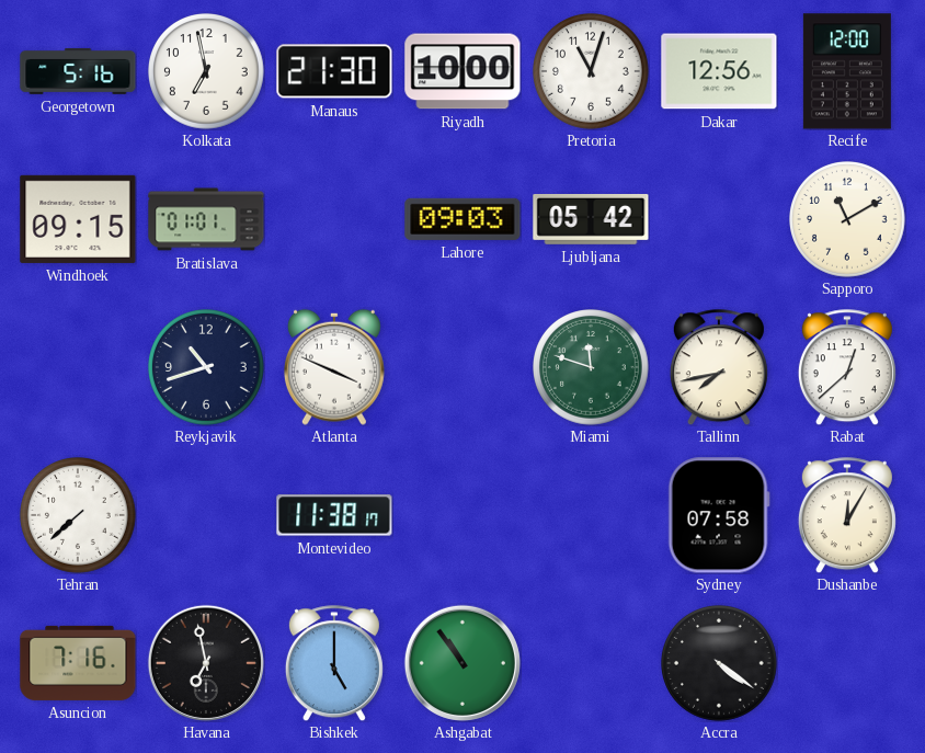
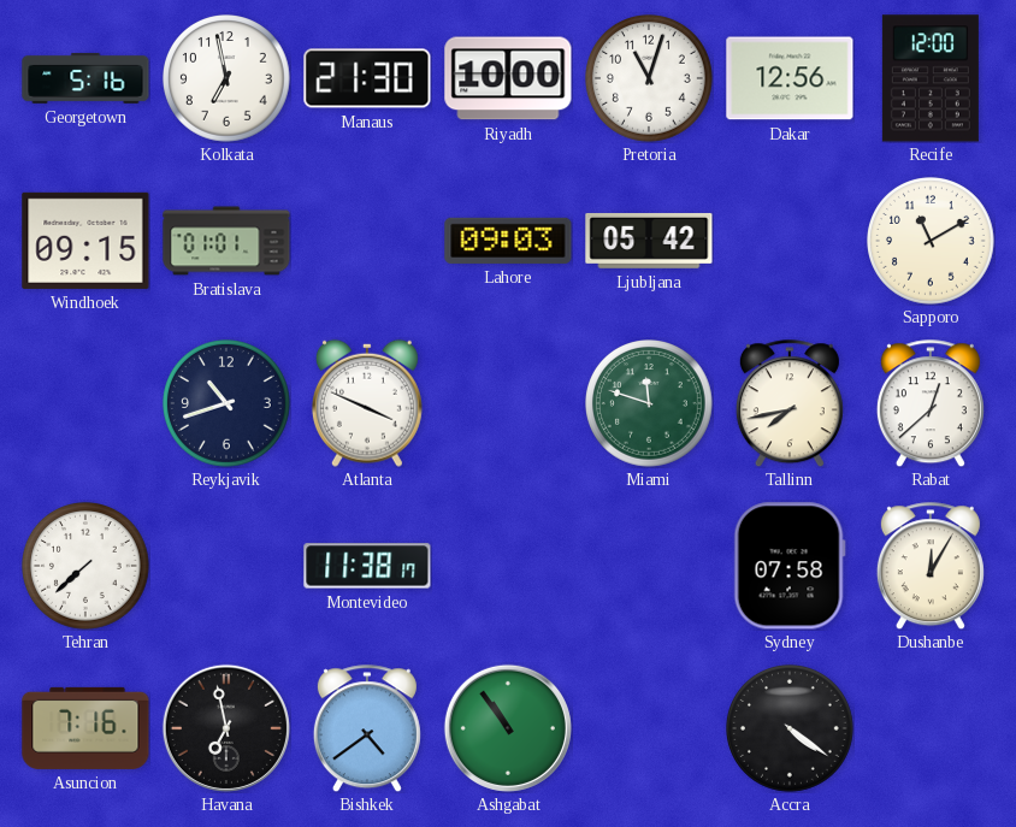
Bishkek: 5:00 -> 4:39 (367, 728)
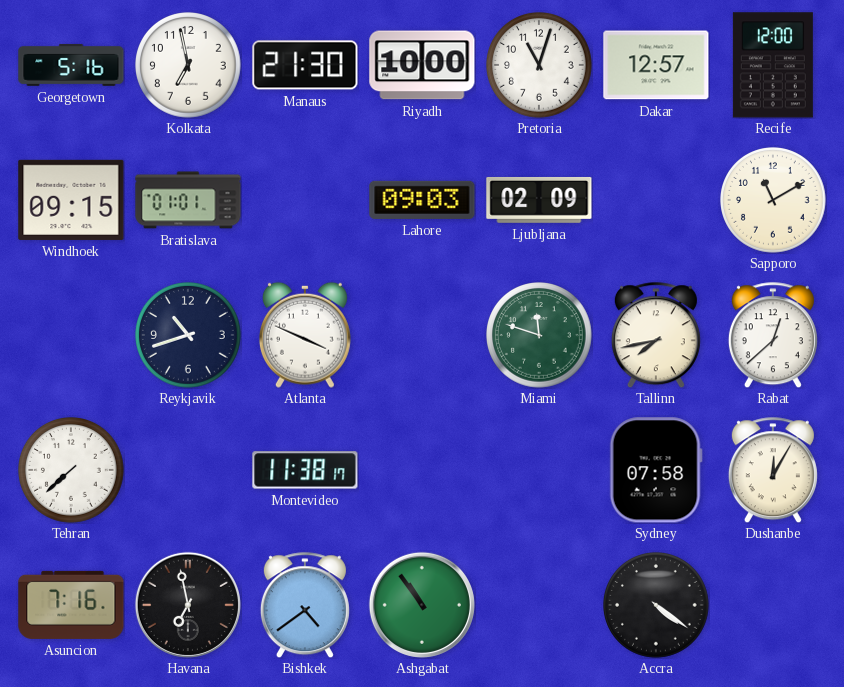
Dakar: 12:56 -> 12:57 (656, 65)
Ljubljana: 05:42 -> 02:09 (539, 200)
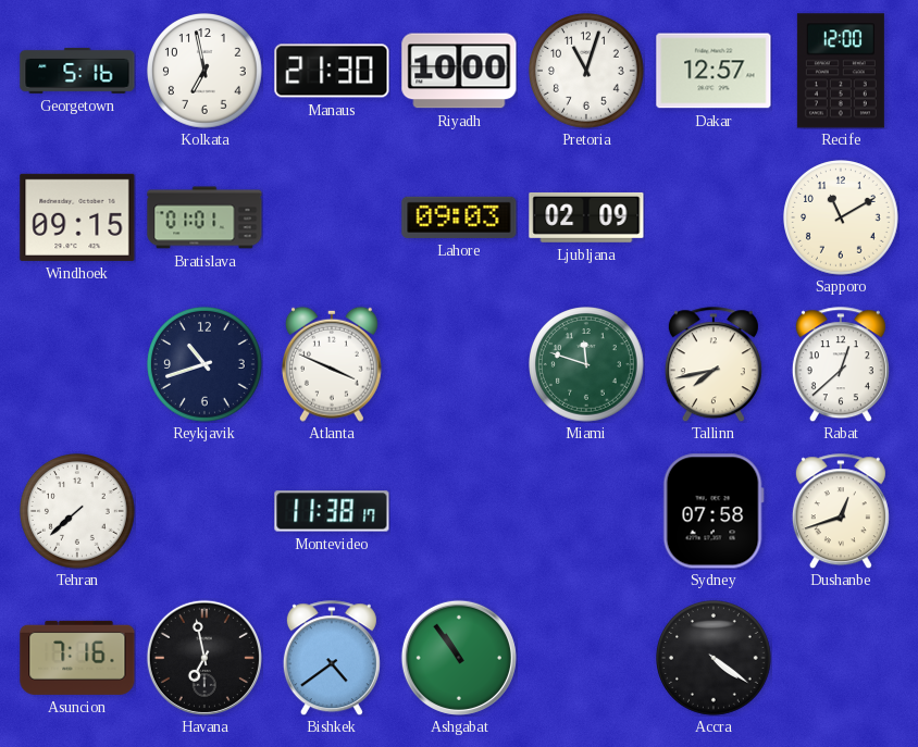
Dushanbe: 12:05 -> 12:42 (841, 511)
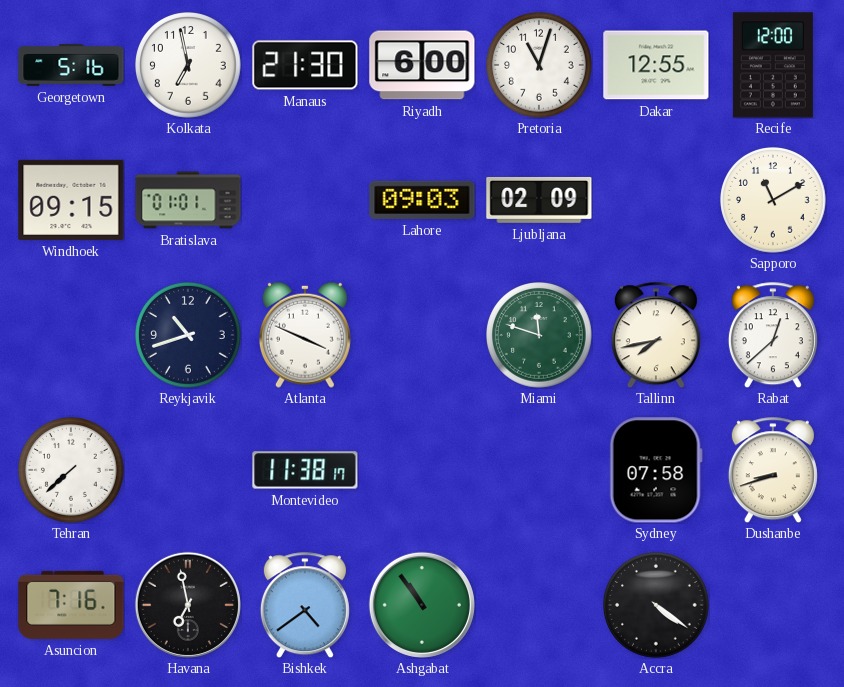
Riyadh: 10:00 -> 6:00 (422, 65)
Dakar: 12:57 -> 12:55 (656, 65)
Dushanbe: 12:42 -> 8:42 (773, 470)
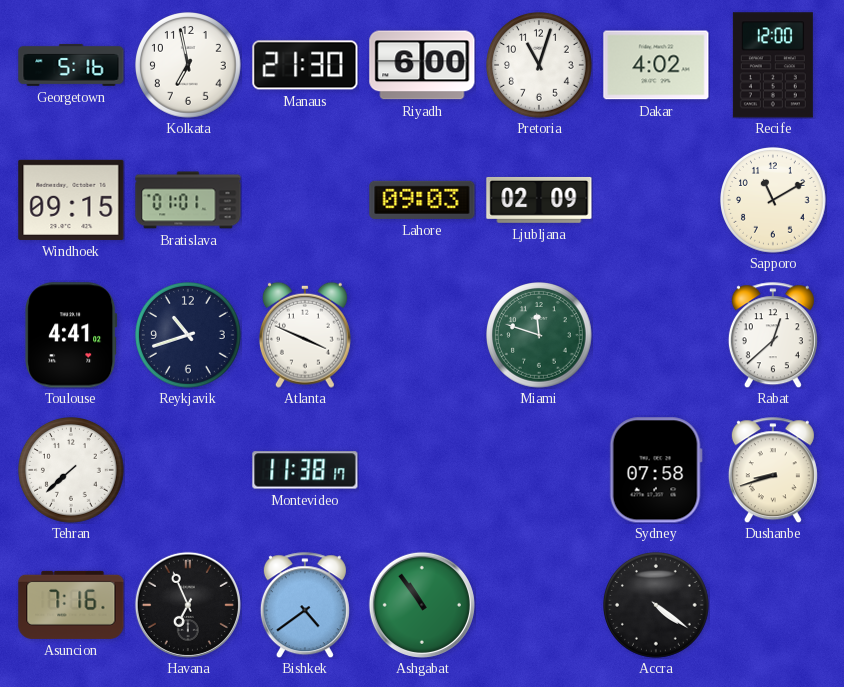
Dakar: 12:55 -> 4:02 (656, 65)
Toulouse: none -> 4:41 (71, 335)
Tallinn: 7:43 -> none (656, 335)
Havana: 6:58 -> 6:56 (188, 605)
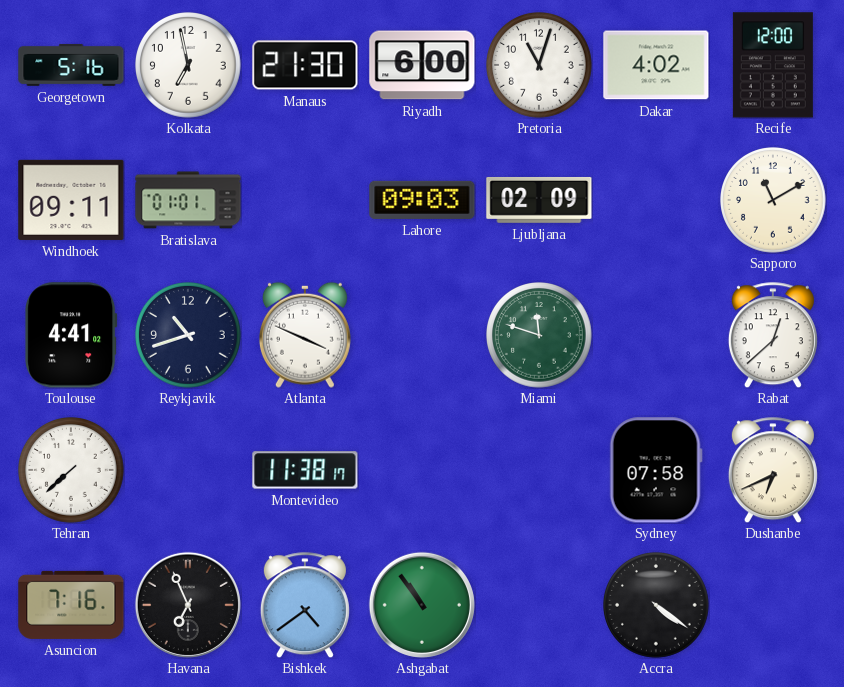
Windhoek: 09:15 -> 09:11 (71, 200)
Dushanbe: 8:42 -> 6:41 (773, 470)
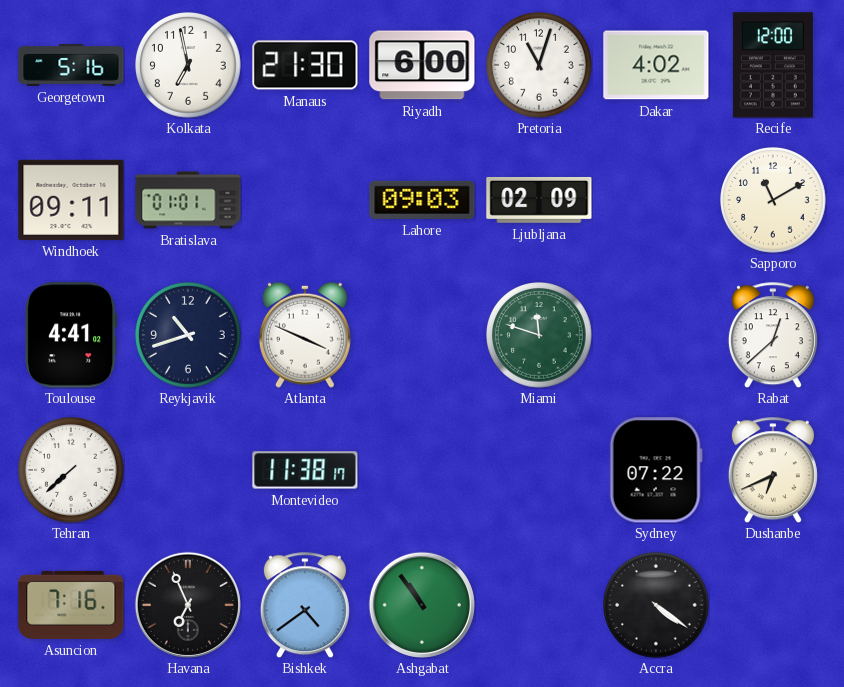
Sydney: 07:58 -> 07:22 (656, 470)
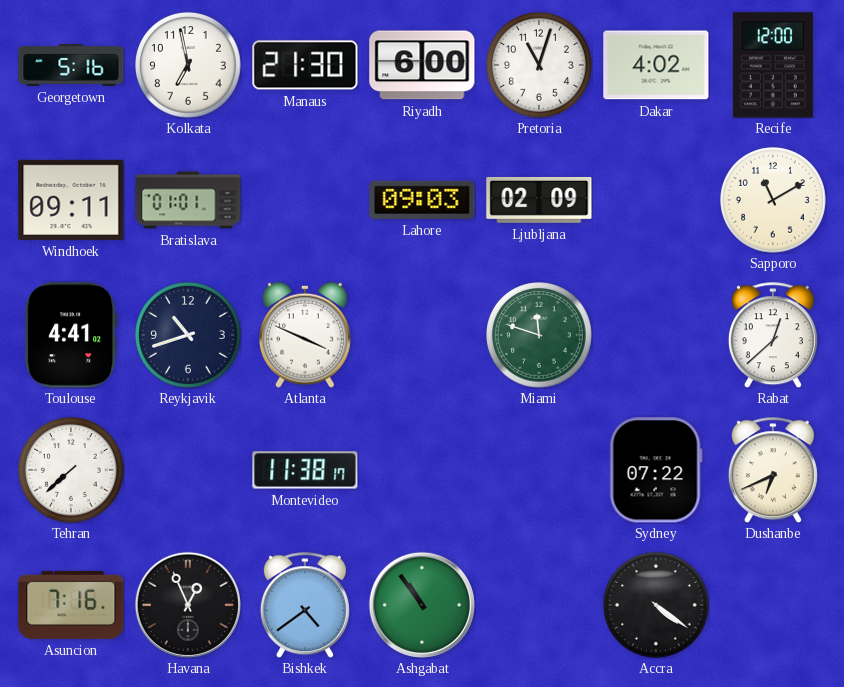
Havana: 6:56 -> 12:56 (188, 605)
